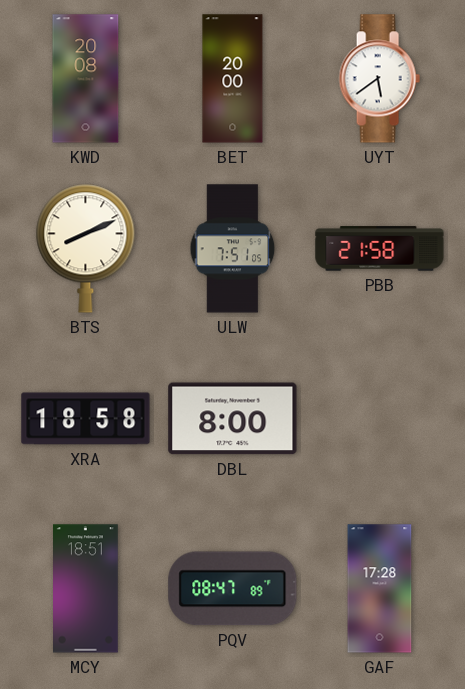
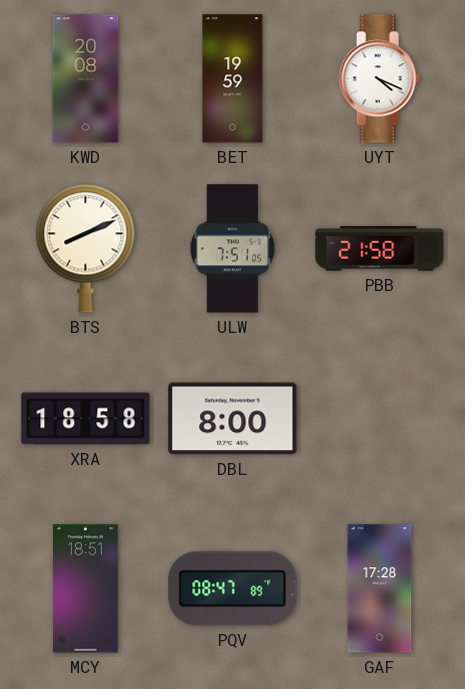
BET: 20:00 -> 19:59 (233, 79)
UYT: 5:39 -> 4:19 (379, 79)
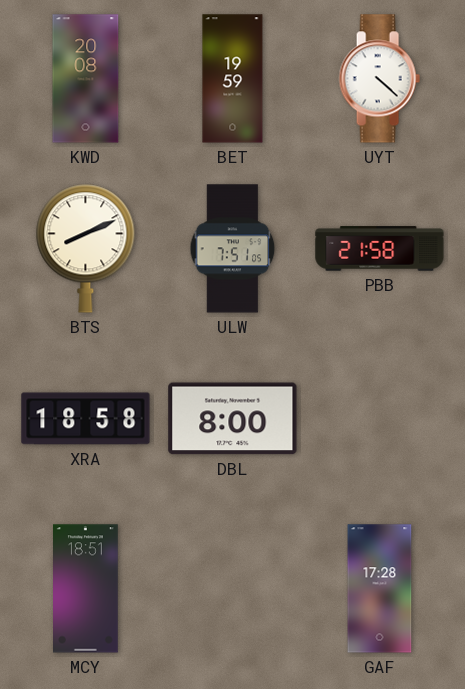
UYT: 4:19 -> 4:22 (379, 79)
PQV: 08:47 -> none (233, 589)
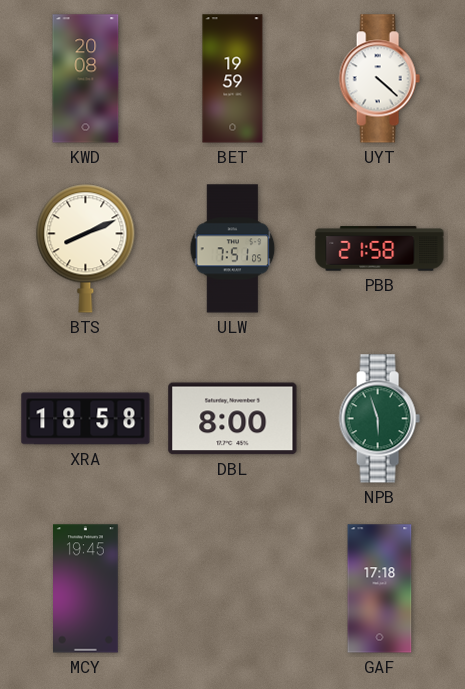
NPB: none -> 5:57 (379, 419)
MCY: 18:51 -> 19:45 (86, 589)
GAF: 17:28 -> 17:18 (380, 589)
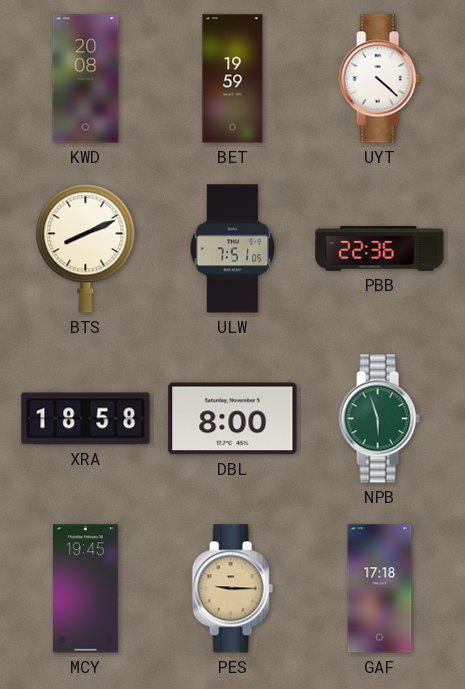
PBB: 21:58 -> 22:36 (380, 249)
PES: none -> 9:15 (232, 589)
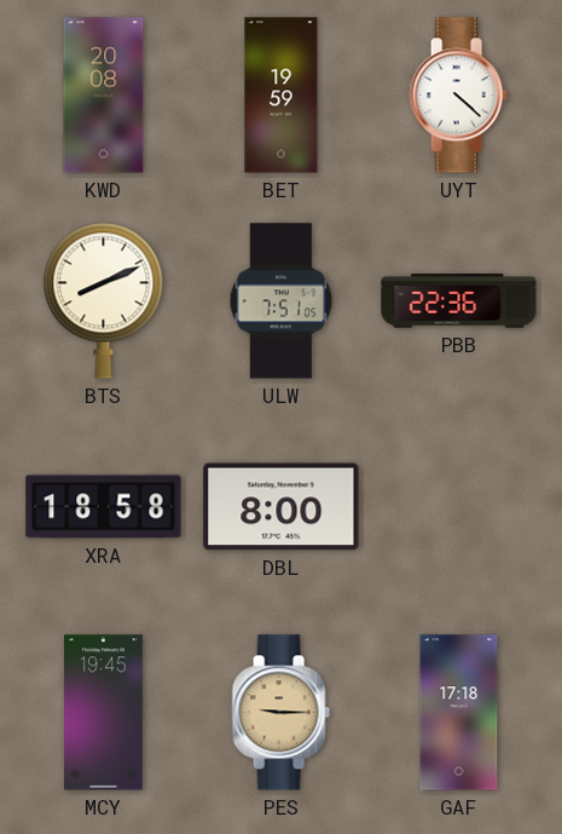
NPB: 5:57 -> none (379, 419)
